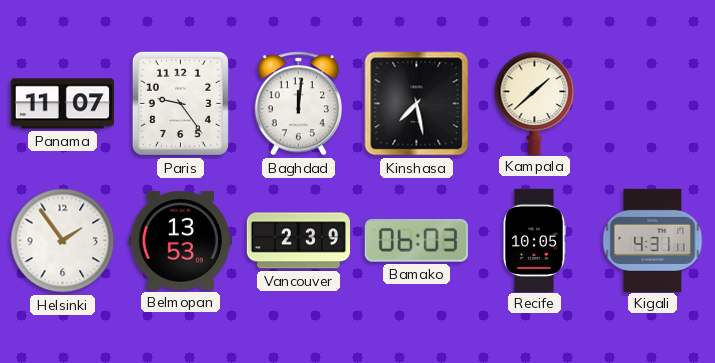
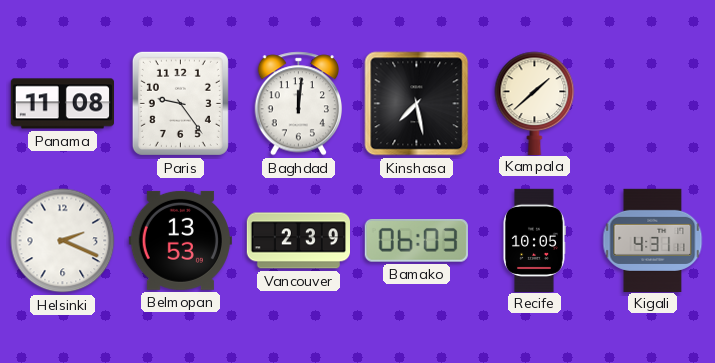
Panama: 11:07 -> 11:08 (62, 104)
Helsinki: 1:54 -> 2:19 (63, 241)
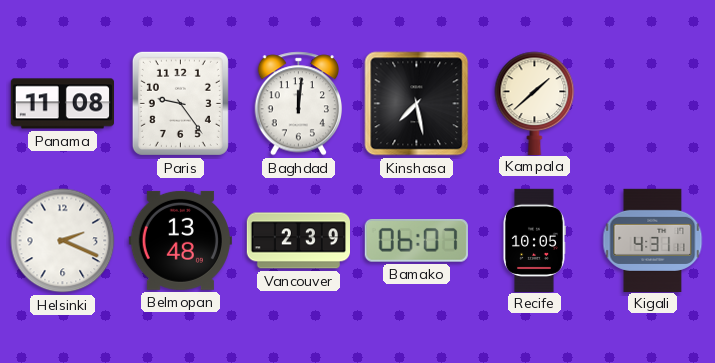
Belmopan: 13:53 -> 13:48 (180, 240)
Bamako: 06:03 -> 06:07 (416, 241)
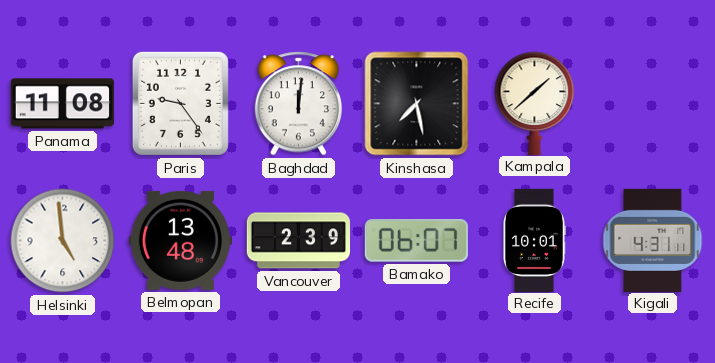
Helsinki: 2:19 -> 4:59 (63, 241)
Recife: 10:05 -> 10:01 (534, 240)
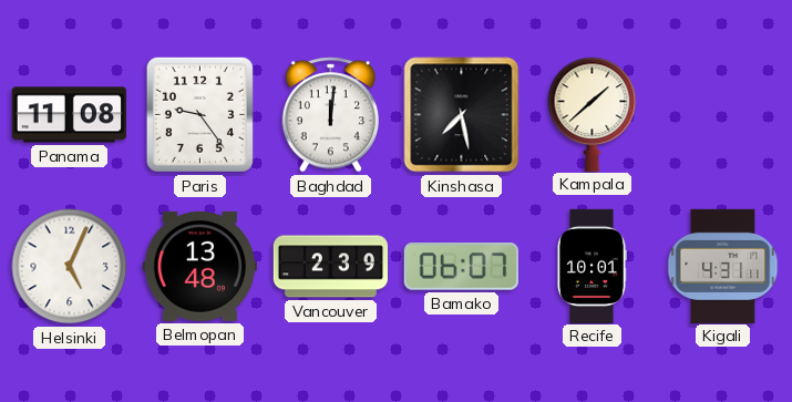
Helsinki: 4:59 -> 5:04 (70, 267)
